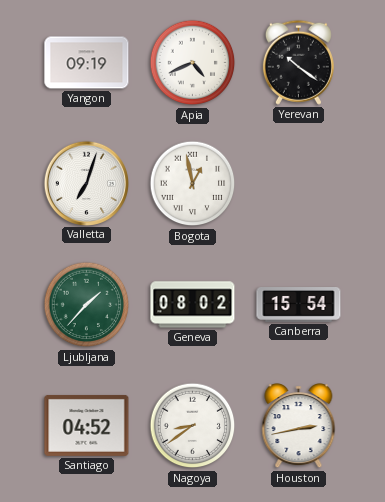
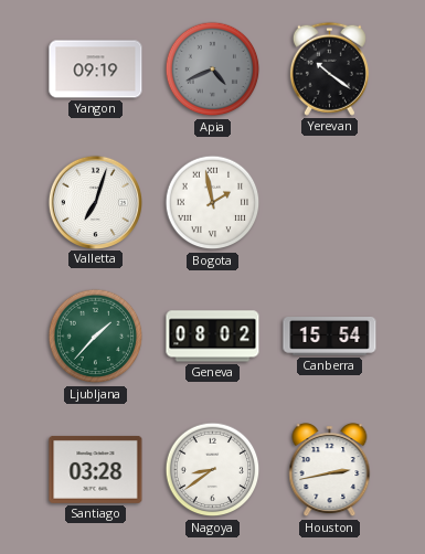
Apia dial: white -> grey (213, 70)
Bogota: 12:58 -> 1:58 (213, 203)
Santiago: 04:52 -> 03:28 (96, 469)
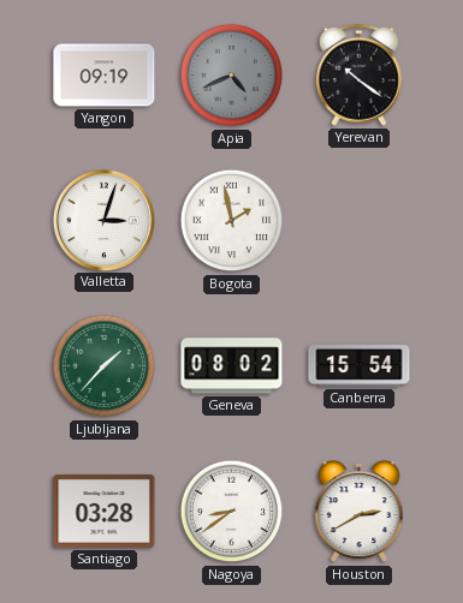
Valletta: 7:03 -> 3:03 (103, 220)
Houston: 2:43 -> 2:40 (360, 512)
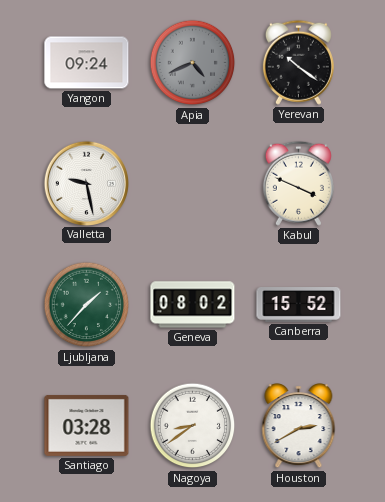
Yangon: 09:19 -> 09:24 (87, 63)
Valletta: 3:03 -> 9:28 (86, 183)
Bogota: 1:58 -> none (232, 221)
Kabul: none -> 3:49 (298, 183)
Canberra: 15:54 -> 15:52 (299, 305)
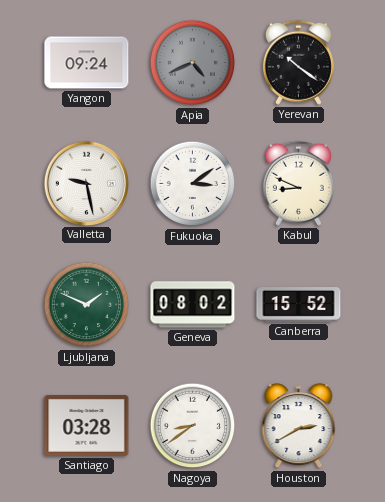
Fukuoka: none -> 3:09 (193, 184)
Kabul: 3:49 -> 8:49 (298, 183)
Ljubljana: 1:37 -> 1:49 (87, 305)
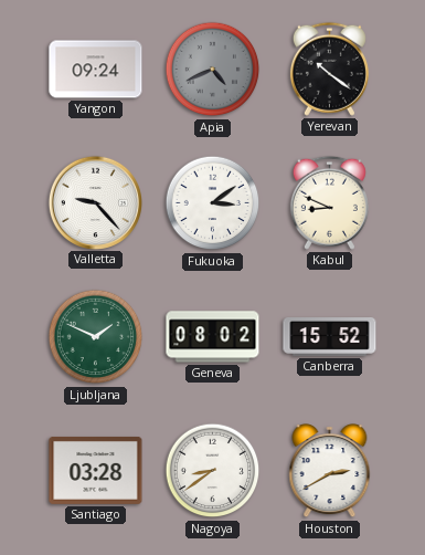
Valletta: 9:28 -> 9:23 (95, 202)
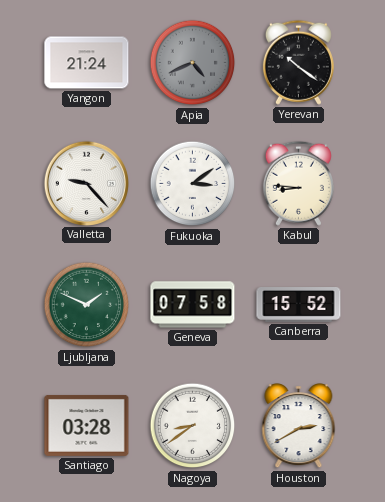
Yangon: 09:24 -> 21:24 (87, 63)
Kabul: 8:49 -> 8:46 (298, 183)
Geneva: 08:02 -> 07:58 (193, 305)
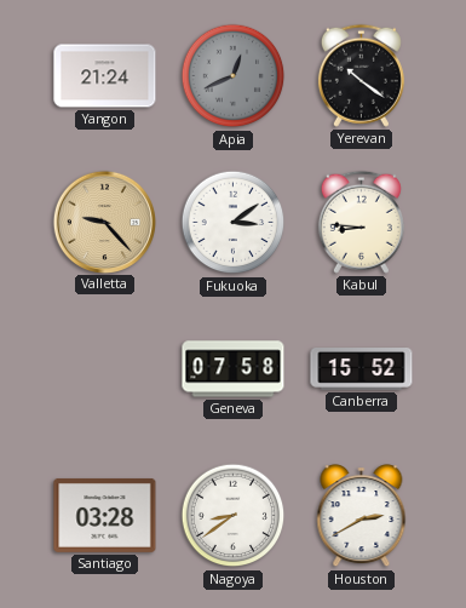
Apia: 4:41 -> 12:41 (234, 76)
Valletta dial: white -> champagne (104, 222)
Ljubljana: 1:49 -> none (87, 305)
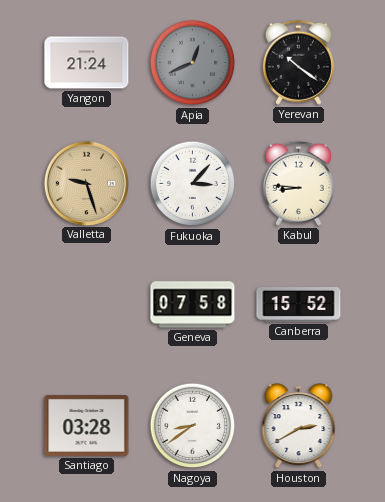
Valletta: 9:23 -> 9:27 (86, 183)
Fukuoka: 3:09 -> 3:07 (193, 184)
